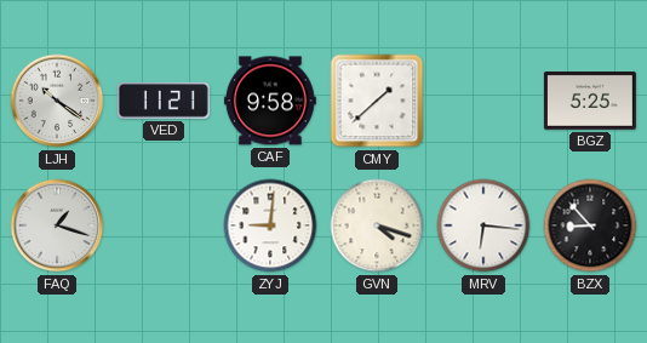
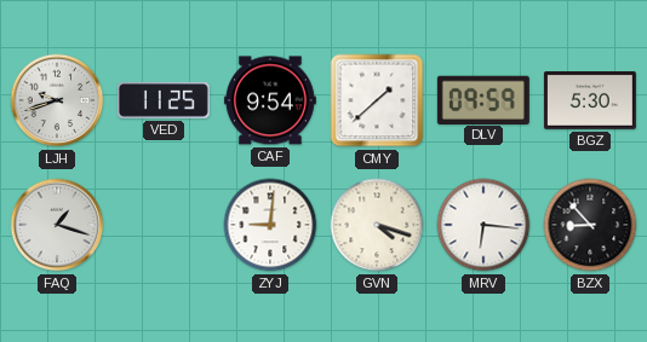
LJH: 10:21 -> 9:42 (57, 100)
VED: 11:21 -> 11:25 (164, 100)
CAF: 9:58 -> 9:54 (270, 100)
DLV: none -> 09:59 (483, 99)
BGZ: 5:25 -> 5:30 (590, 102)
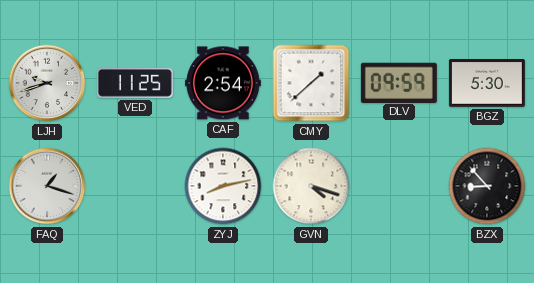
CAF: 9:54 -> 2:54 (223, 83)
ZYJ: 9:01 -> 8:13 (223, 186)
MRV: 6:16 -> none (483, 225)
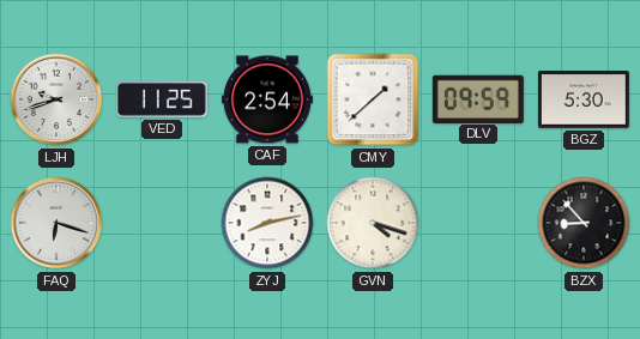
FAQ: 1:18 -> 6:18 (56, 223)
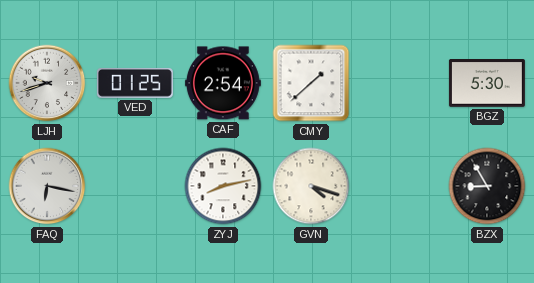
VED: 11:25 -> 01:25 (135, 83)
DLV: 09:59 -> none (478, 98)
FAQ: 6:18 -> 6:17 (47, 186)
BZX: 8:53 -> 8:55 (487, 186)
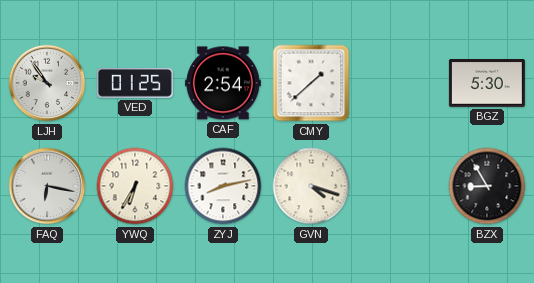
LJH: 9:42 -> 9:54 (47, 83)
YWQ: none -> 6:35 (135, 186)
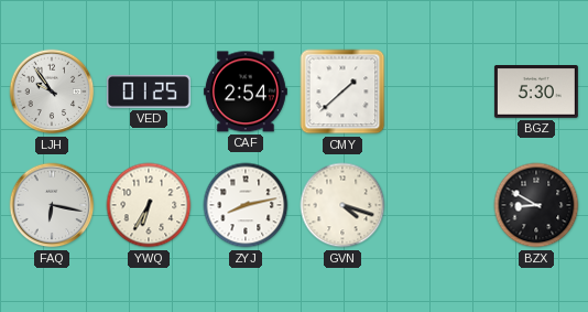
BZX: 8:55 -> 8:50 (536, 205)
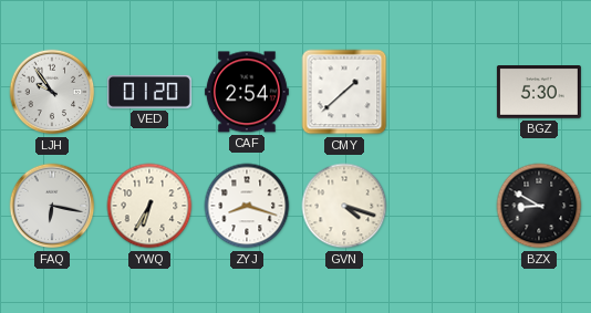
VED: 01:25 -> 01:20 (149, 92)
ZYJ: 8:13 -> 8:18 (247, 206)
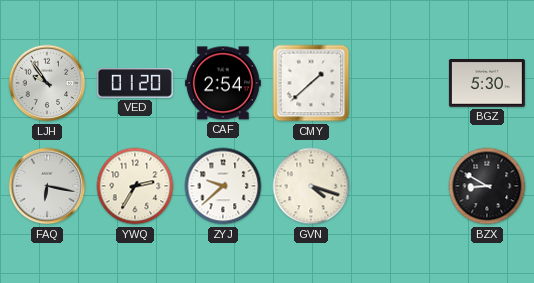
YWQ: 6:35 -> 2:35 (135, 186)
ZYJ: 8:18 -> 9:38 (223, 186)
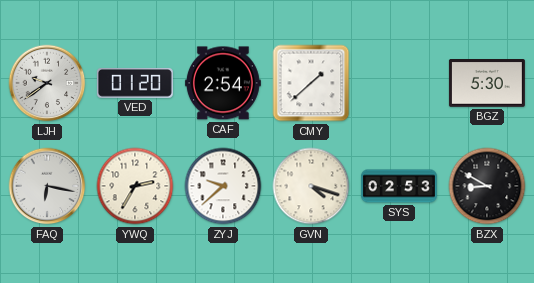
LJH: 9:54 -> 9:39 (47, 83)
SYS: none -> 02:53 (399, 186)
